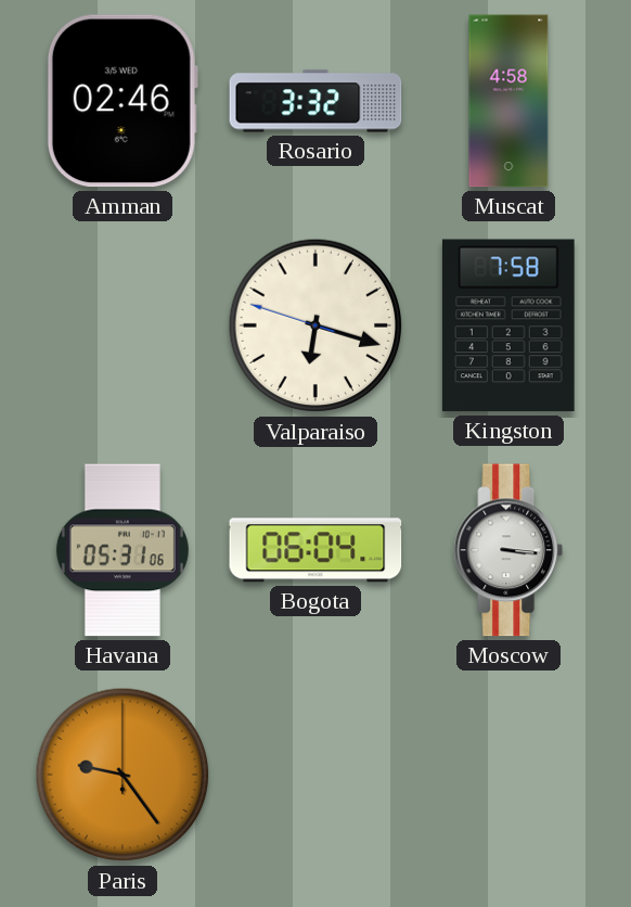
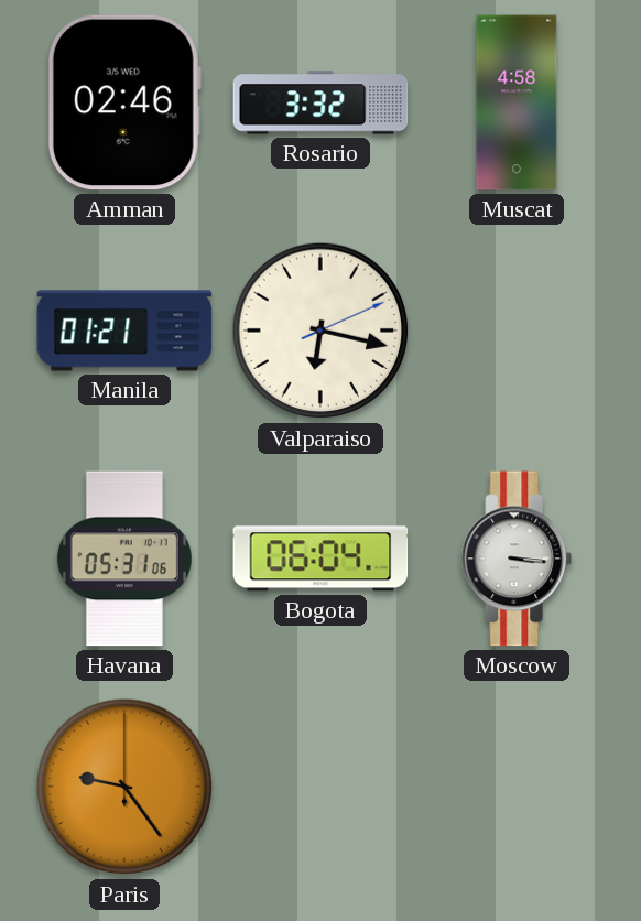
Manila: none -> 01:21 (124, 331)
Valparaiso: 6:17:48 -> 6:17:11 (320, 331)
Kingston: 7:58 -> none (508, 325)
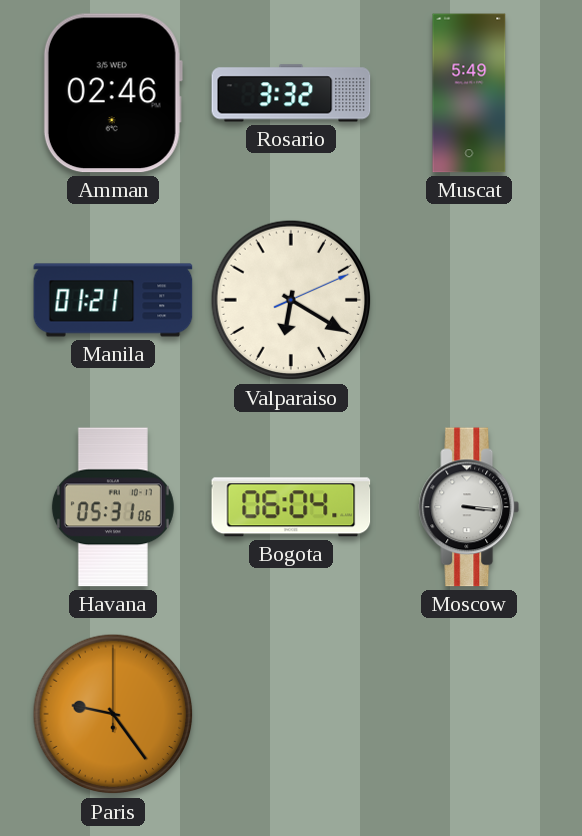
Muscat: 4:58 -> 5:49 (469, 93)
Valparaiso: 6:17 -> 6:20 (291, 300)
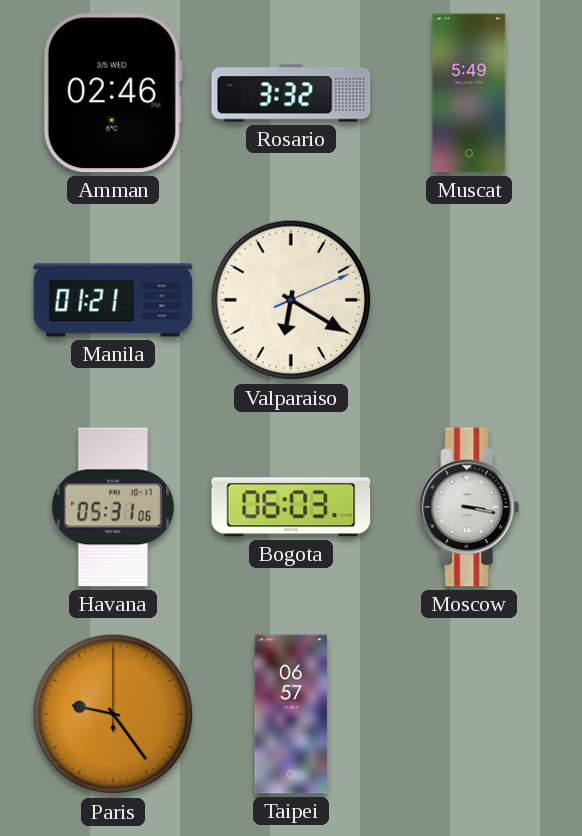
Bogota: 06:04 -> 06:03 (291, 507)
Moscow: 3:16 -> 3:17 (469, 507)
Taipei: none -> 06:57 (291, 714)
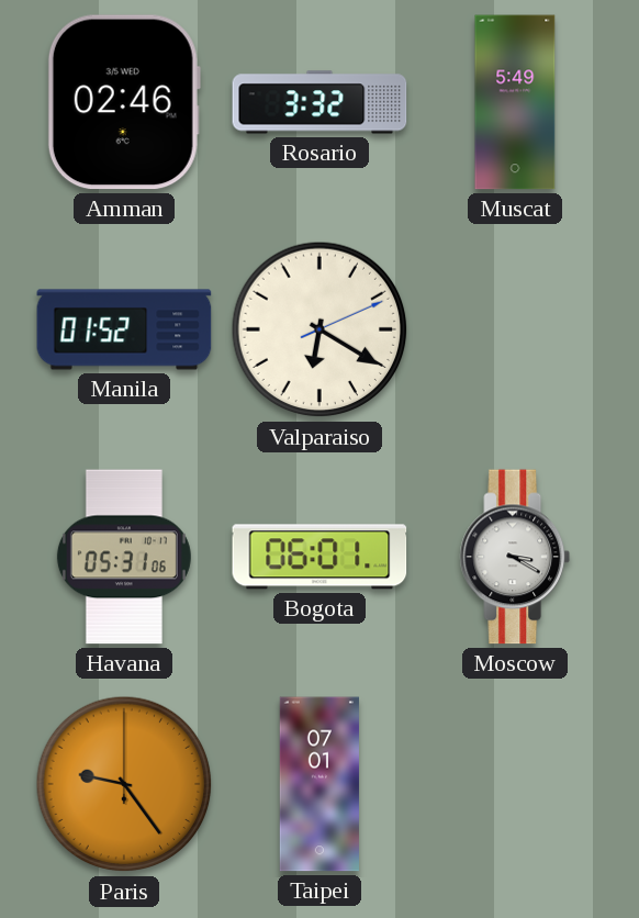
Manila: 01:21 -> 01:52 (124, 329)
Bogota: 06:03 -> 06:01 (319, 557)
Moscow: 3:17 -> 3:20 (515, 557)
Taipei: 06:57 -> 07:01 (319, 784)
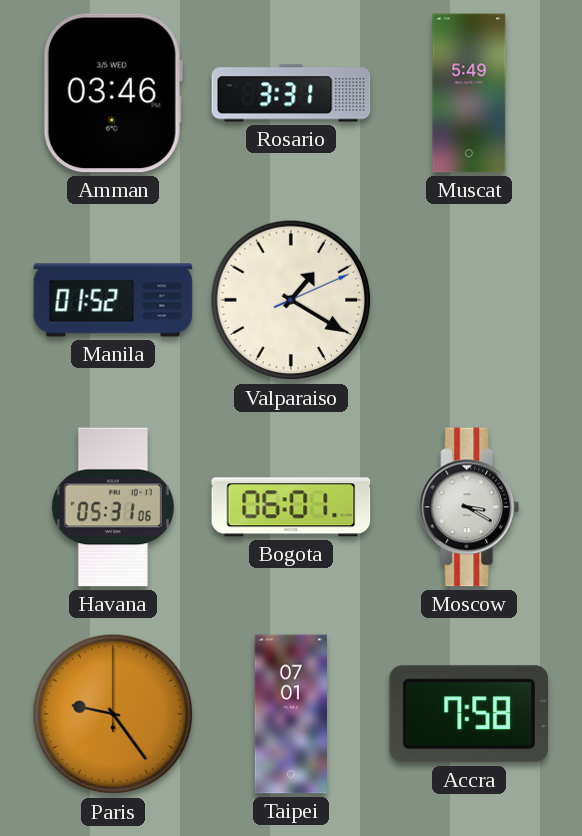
Amman: 02:46 -> 03:46 (113, 93)
Rosario: 3:32 -> 3:31 (291, 93)
Valparaiso: 6:20 -> 1:20 (291, 300)
Accra: none -> 7:58 (469, 714)
